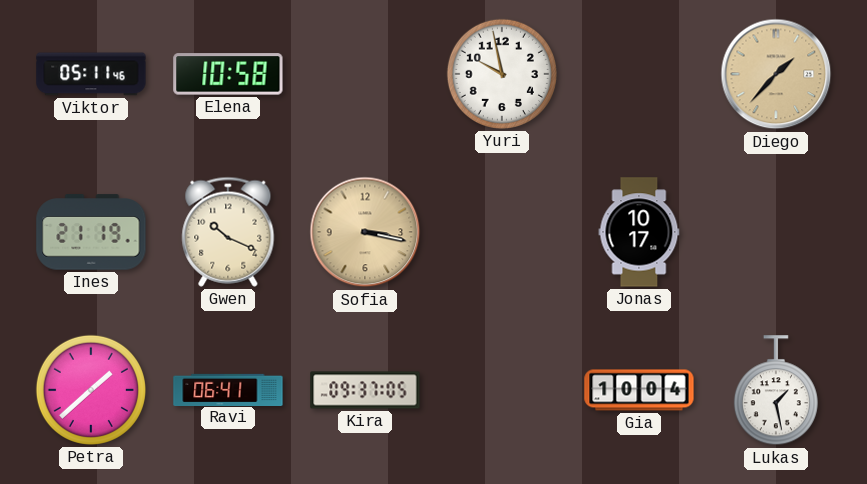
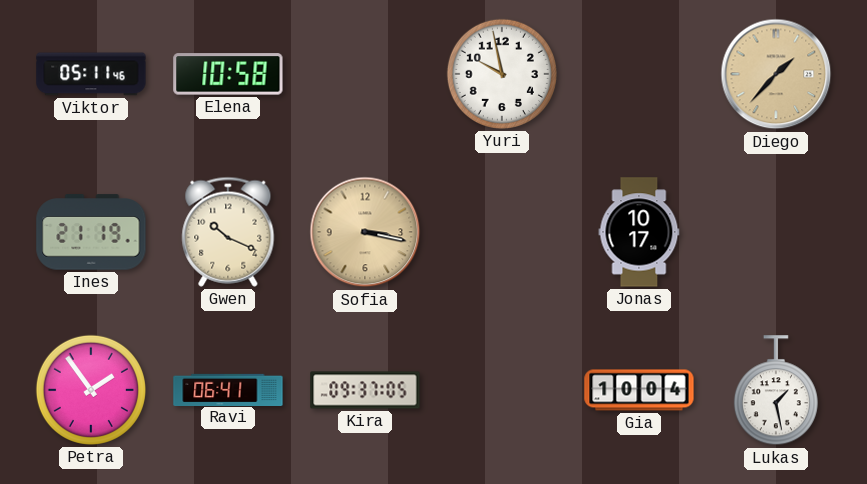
Petra: 1:38 -> 1:54 (91, 390)
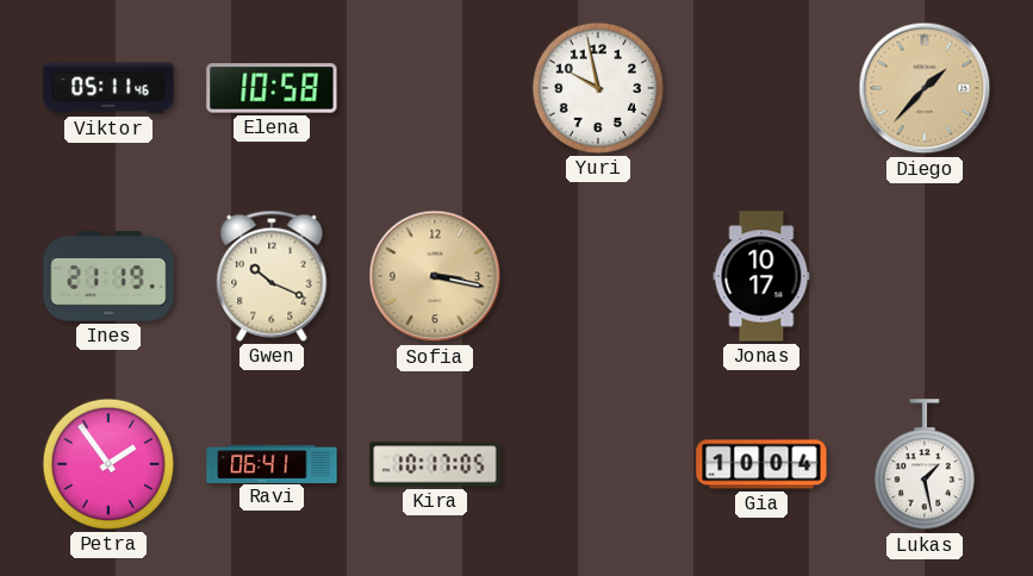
Kira: 09:37 -> 10:17 (435, 464)
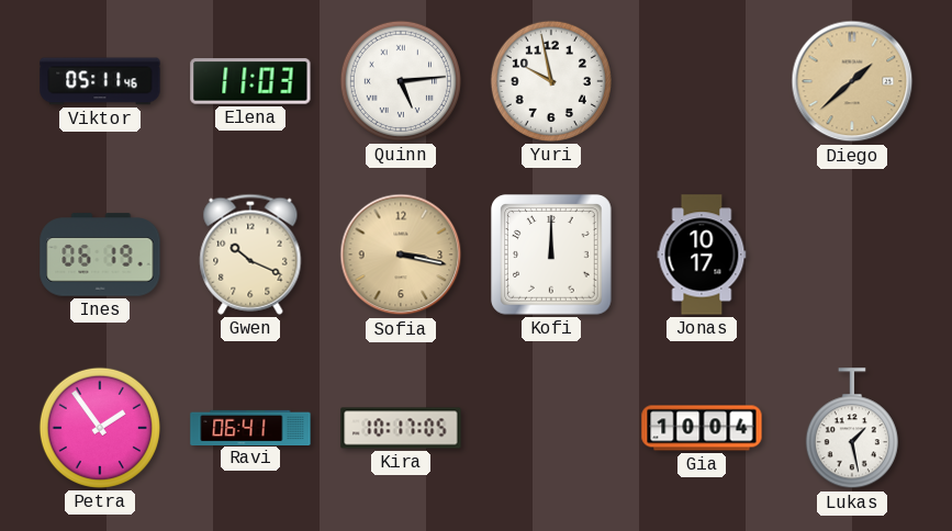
Elena: 10:58 -> 11:03 (250, 81)
Quinn: none -> 5:14 (401, 81)
Diego: 1:37 -> 1:38 (852, 81)
Ines: 21:19 -> 06:19 (100, 255)
Kofi: none -> 12:00 (551, 255)
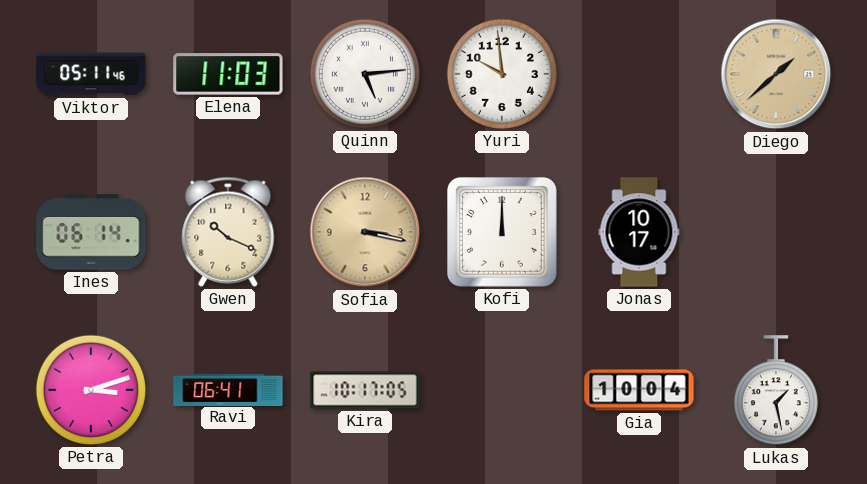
Yuri: 9:58 -> 9:59 (502, 74)
Ines: 06:19 -> 06:14 (91, 232)
Petra: 1:54 -> 3:12 (91, 390)
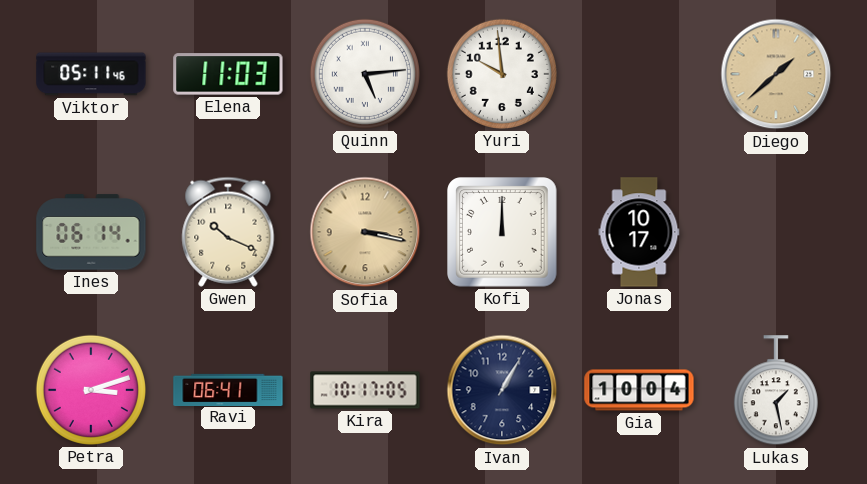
Ivan: none -> 1:05 (502, 390)
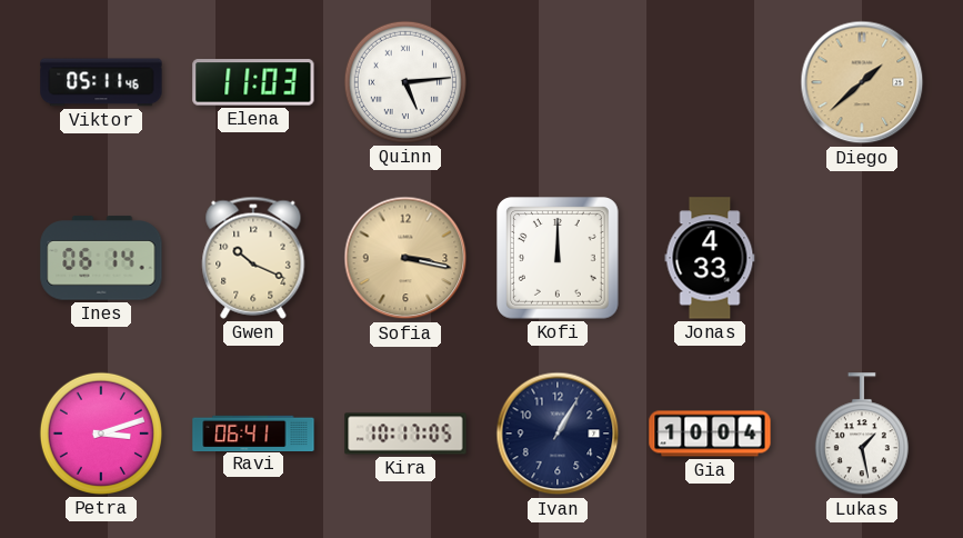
Yuri: 9:59 -> none (502, 74)
Jonas: 10:17 -> 4:33 (710, 258)
